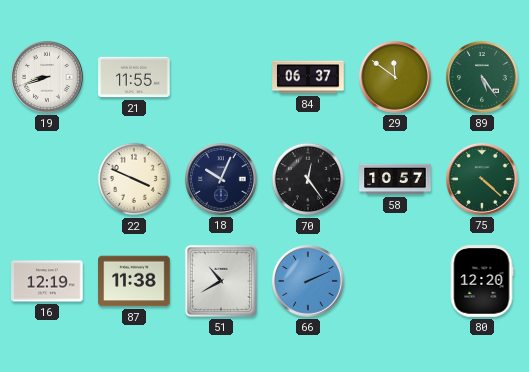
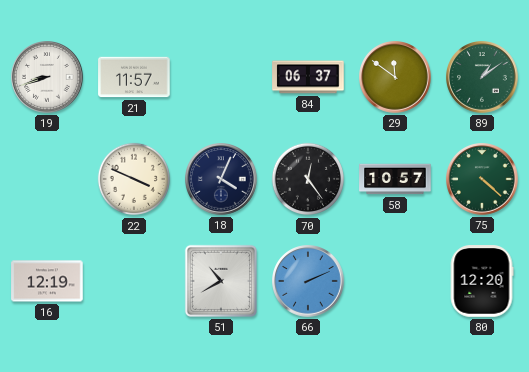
21: 11:55 -> 11:57 (134, 77)
89: 5:24 -> 1:09 (483, 78)
18: 10:04 -> 4:04 (222, 180)
87: 11:38 -> none (134, 281)
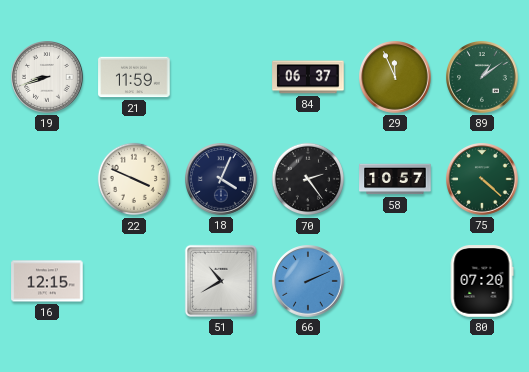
21: 11:57 -> 11:59 (134, 77)
29: 11:51 -> 11:56 (396, 78)
70: 12:24 -> 2:24 (308, 179)
16: 12:19 -> 12:15 (47, 281)
80: 12:20 -> 07:20 (482, 281)
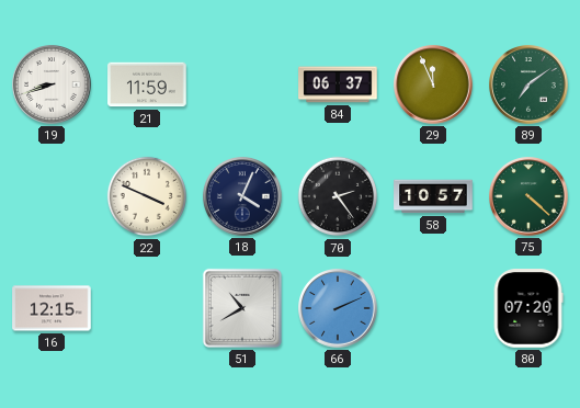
89: 1:09 -> 7:09 (530, 86)
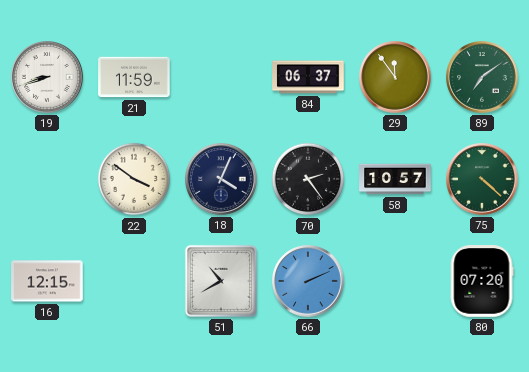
29: 11:56 -> 11:54 (396, 78)
22: 3:49 -> 3:51 (134, 179)
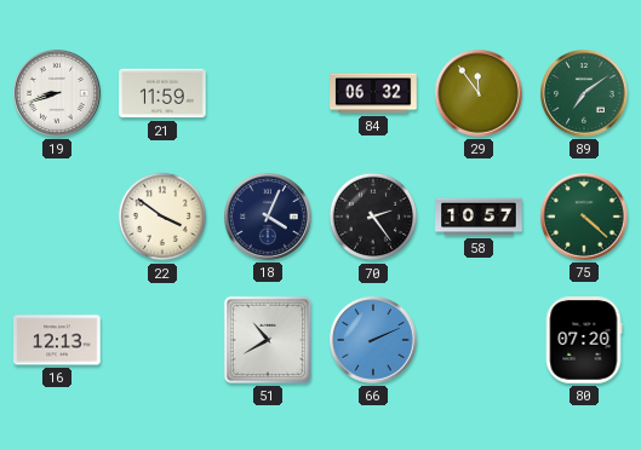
84: 06:37 -> 06:32 (373, 93)
16: 12:15 -> 12:13 (57, 340)
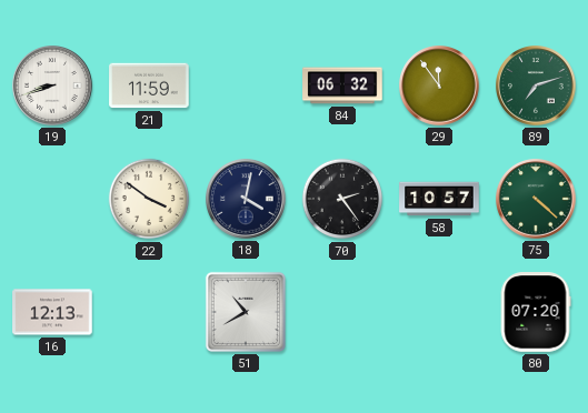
89: 7:09 -> 7:12 (537, 87)
18: 4:04 -> 4:02 (247, 200)
66: 2:11 -> none (374, 341)
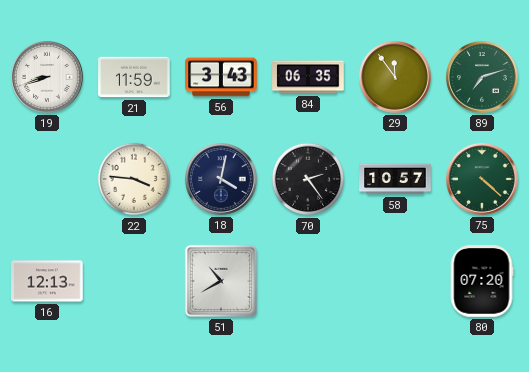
56: none -> 3:43 (221, 77)
84: 06:32 -> 06:35 (308, 77)
22: 3:51 -> 3:46 (134, 179)
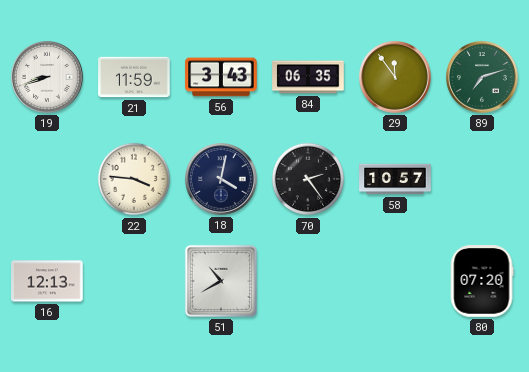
75: 4:22 -> none (483, 180)
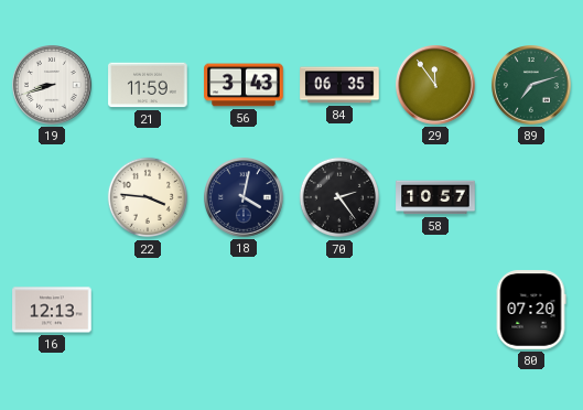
51: 10:40 -> none (221, 281)
